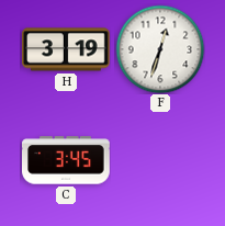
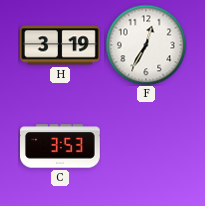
F: 12:33 -> 12:35 (146, 45)
C: 3:45 -> 3:53 (61, 146)
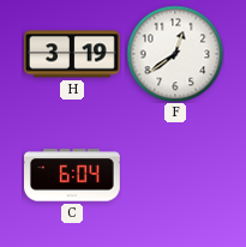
F: 12:35 -> 12:39 (175, 54)
C: 3:53 -> 6:04 (73, 175)
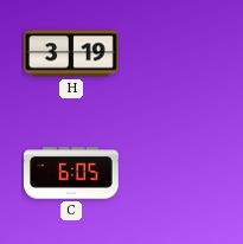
F: 12:39 -> none (175, 54)
C: 6:04 -> 6:05 (72, 173)
